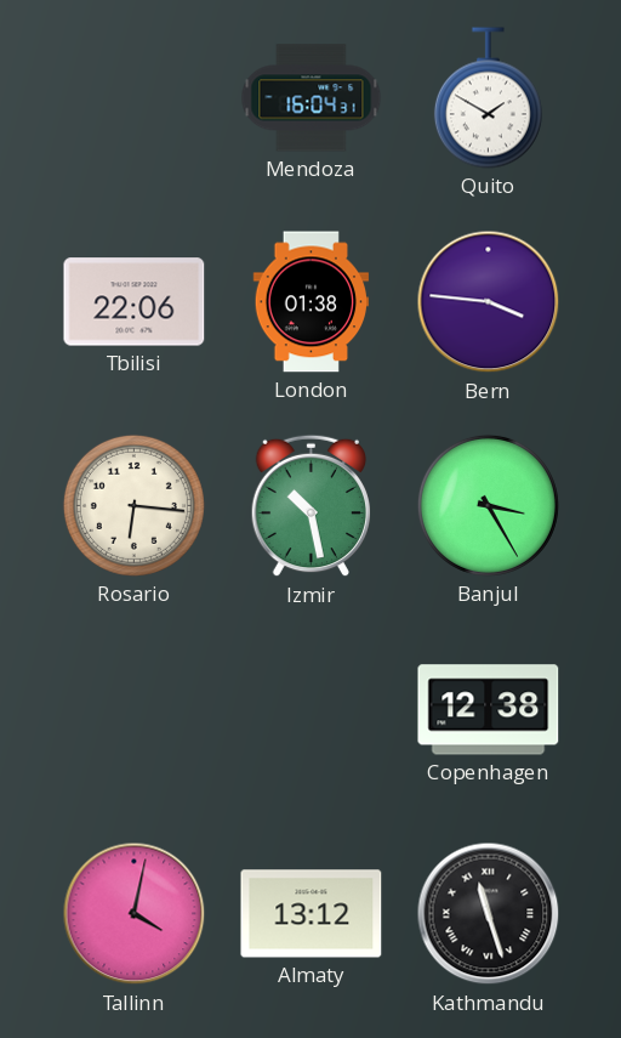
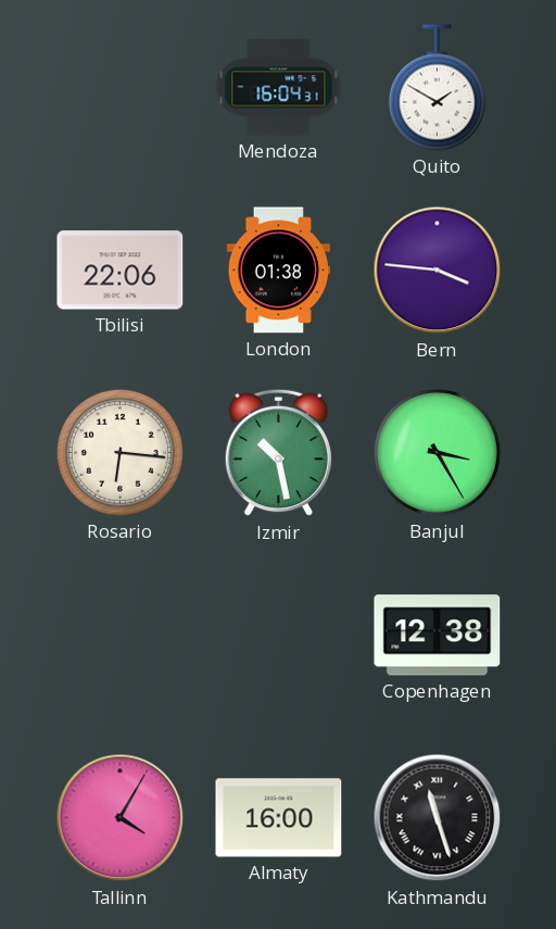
Tallinn: 4:02 -> 4:05 (121, 818)
Almaty: 13:12 -> 16:00 (279, 818)
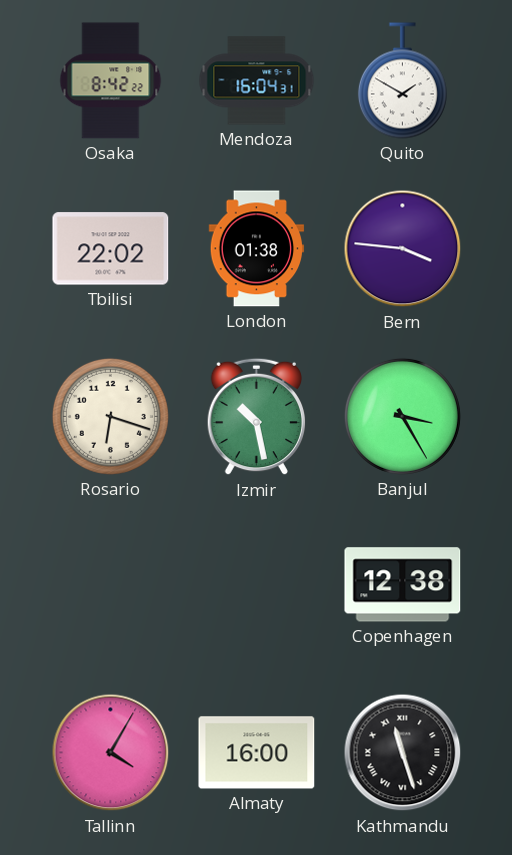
Osaka: none -> 8:42 (111, 81)
Tbilisi: 22:06 -> 22:02 (111, 249)
Rosario: 6:16 -> 6:18 (110, 416)
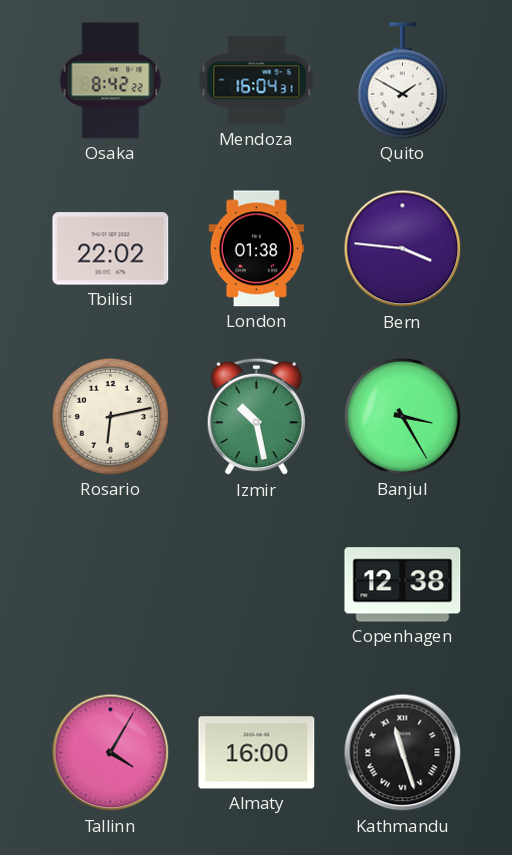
Rosario: 6:18 -> 6:13 (110, 416)
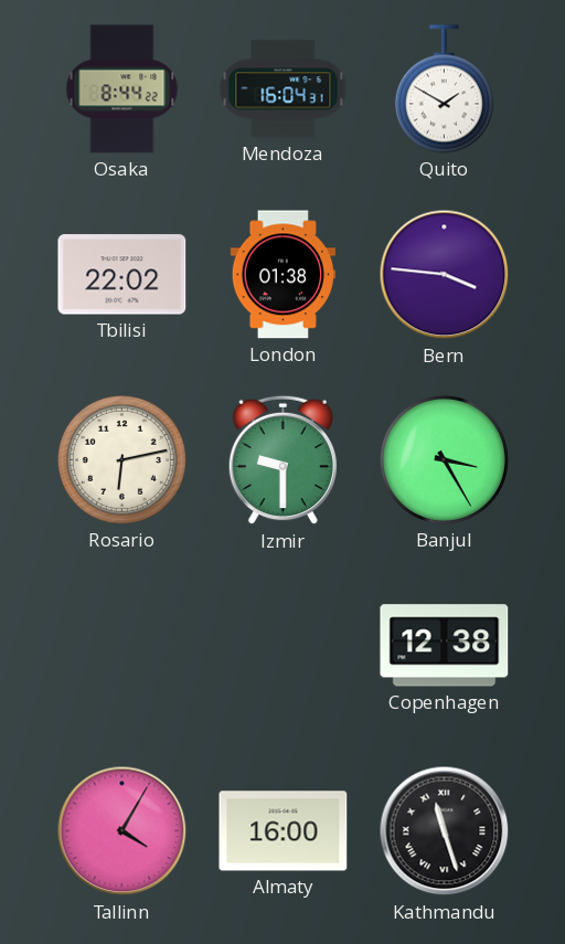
Osaka: 8:42 -> 8:44 (122, 89)
Izmir: 10:28 -> 9:30 (282, 460)
